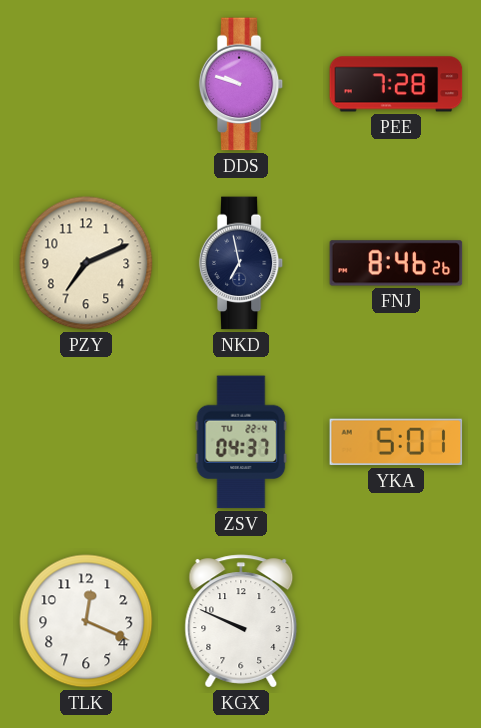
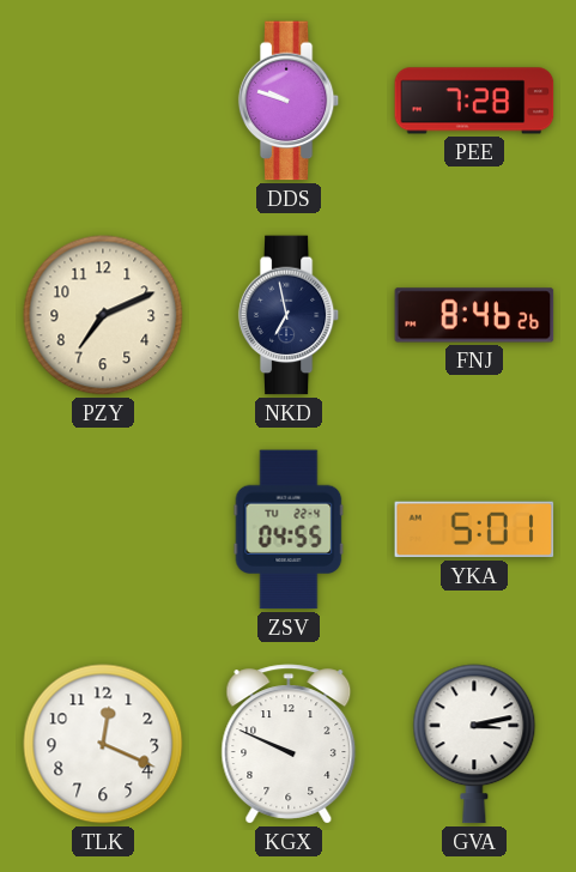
ZSV: 04:37 -> 04:55 (289, 529)
GVA: none -> 3:13 (474, 744)
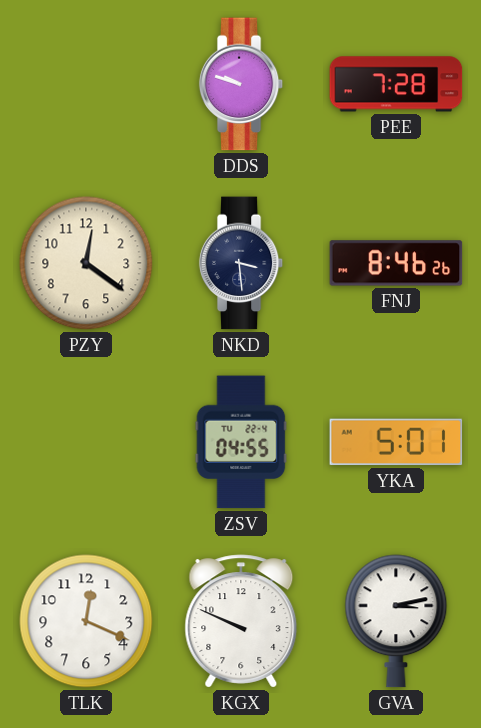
PZY: 7:11 -> 12:21 (86, 263)
NKD: 6:58 -> 3:29 (241, 263)
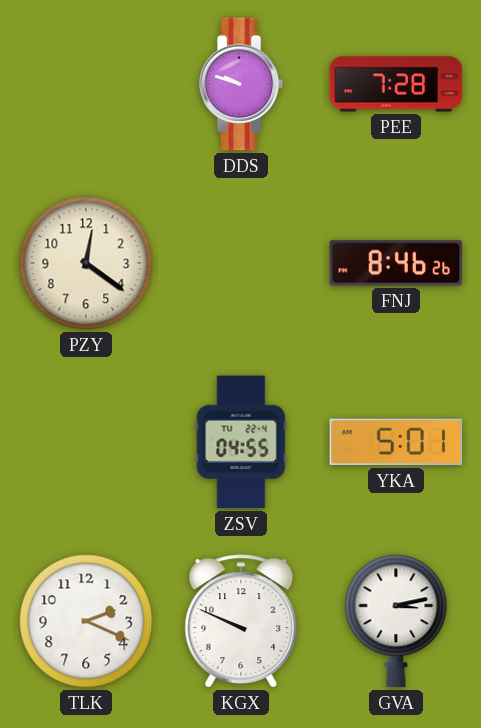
NKD: 3:29 -> none (241, 263)
TLK: 12:19 -> 2:19 (86, 621)
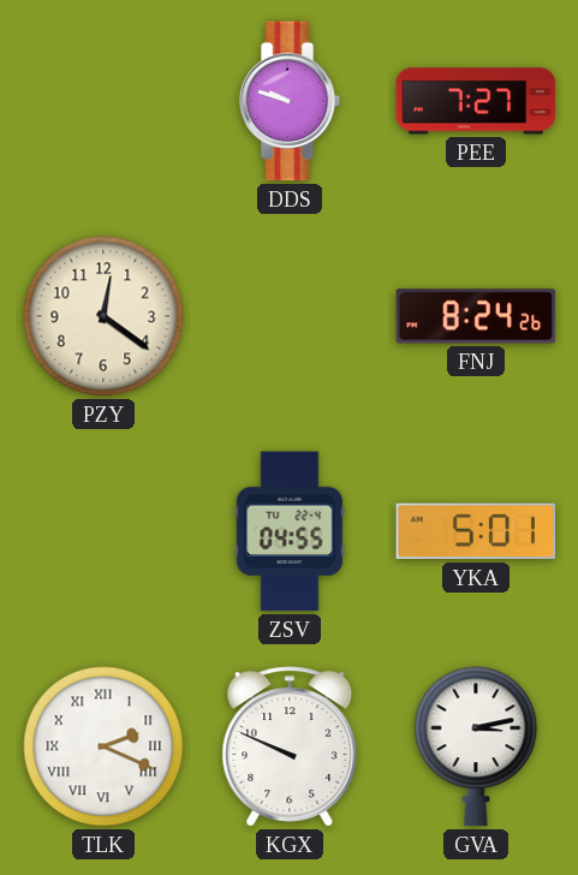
PEE: 7:28 -> 7:27 (476, 101)
FNJ: 8:46 -> 8:24 (476, 316)
TLK numerals: Arabic -> Roman (103, 746)
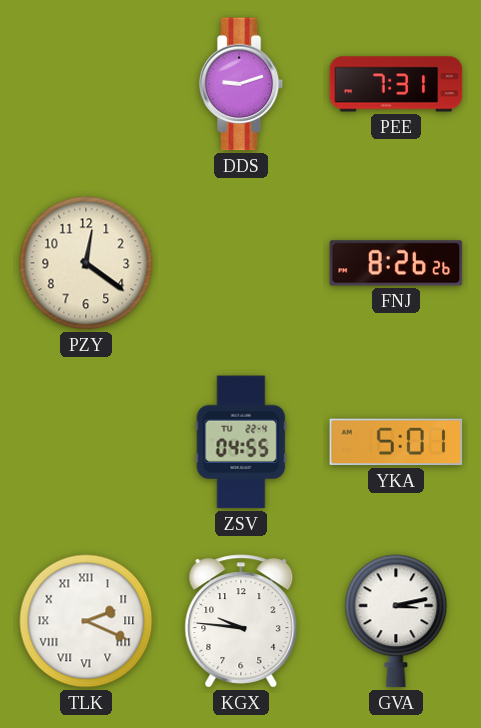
DDS: 9:48 -> 9:12 (241, 84)
PEE: 7:27 -> 7:31 (396, 84)
FNJ: 8:24 -> 8:26 (396, 263)
KGX: 9:49 -> 9:46 (241, 621)
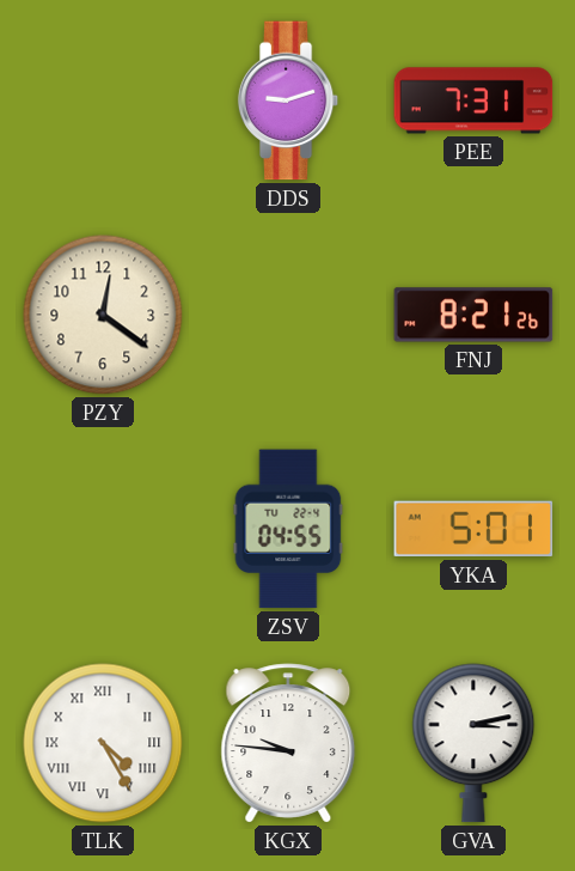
FNJ: 8:26 -> 8:21 (473, 315)
TLK: 2:19 -> 4:25 (103, 743)
